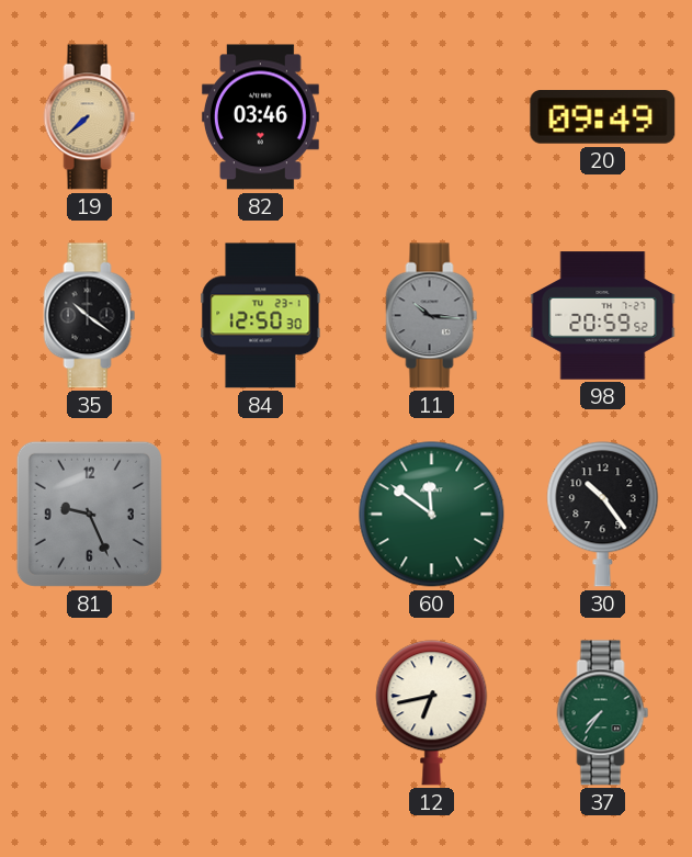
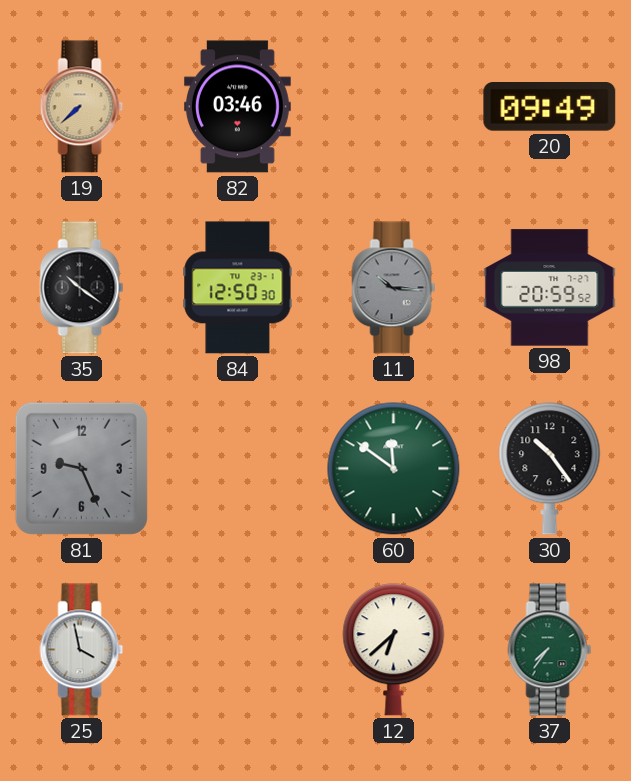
25: none -> 3:58 (82, 650)
12: 6:43 -> 6:38 (394, 650)
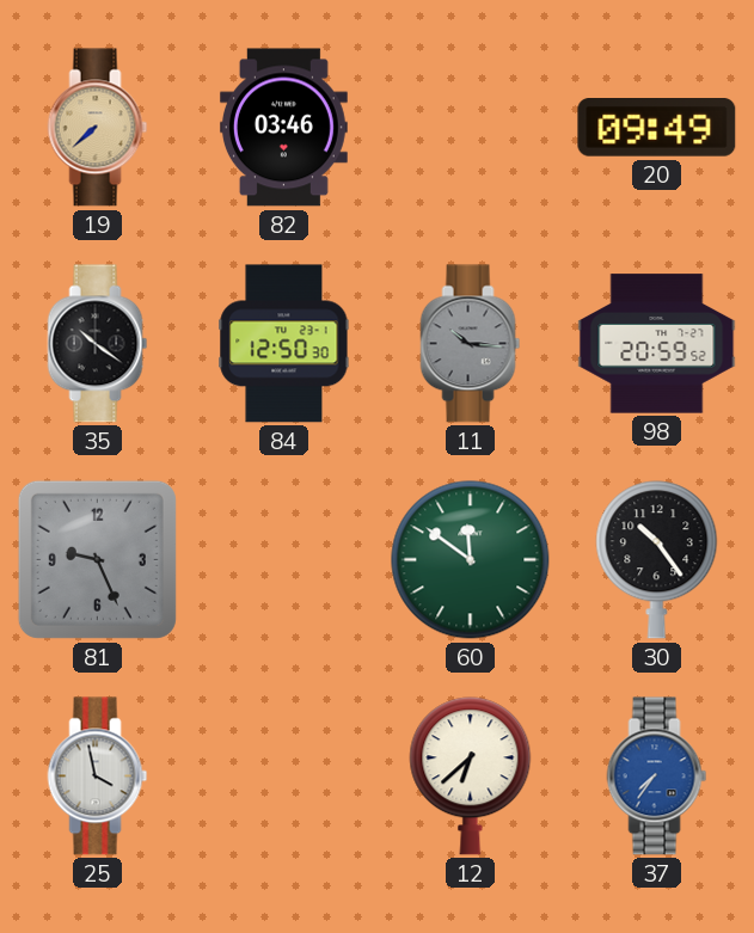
37 dial: green -> blue (657, 777)
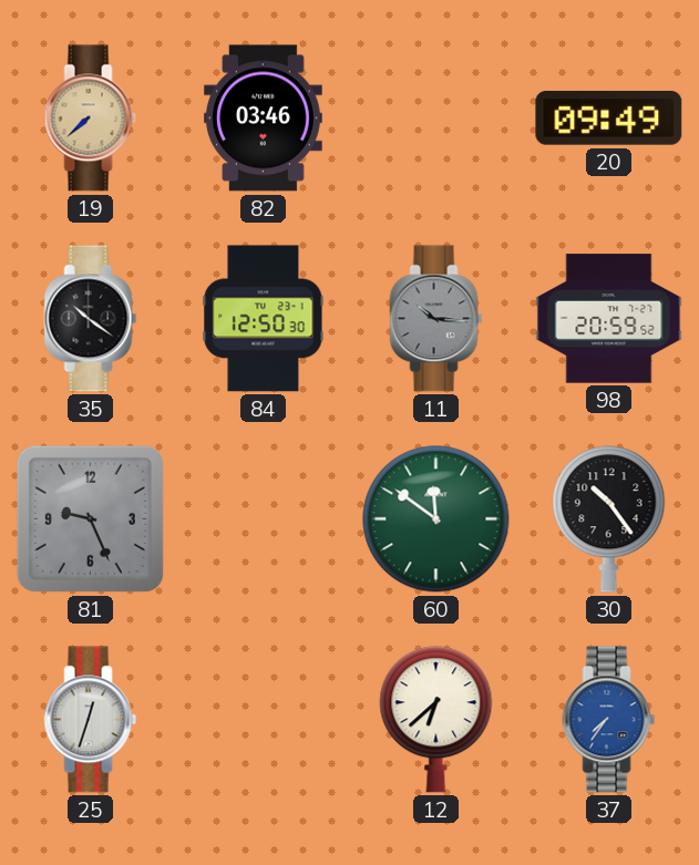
25: 3:58 -> 12:33 (91, 720)
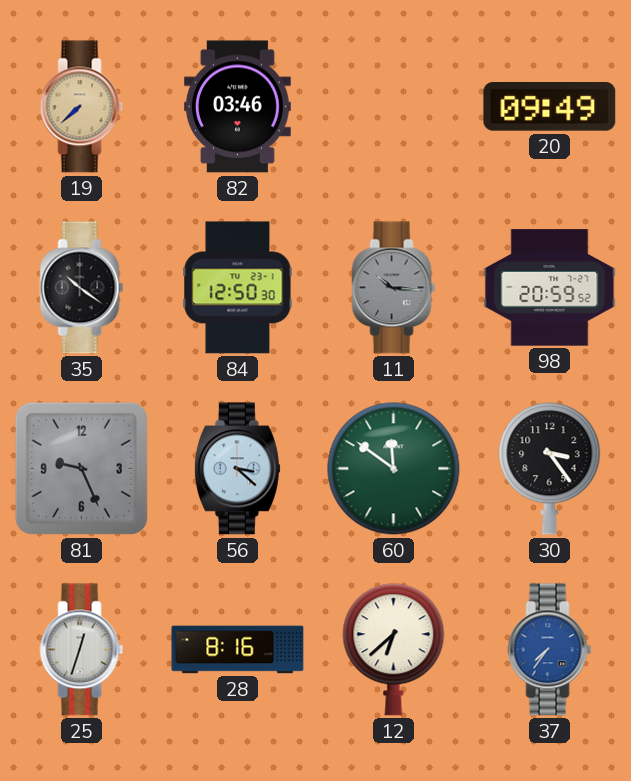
56: none -> 3:22 (237, 469)
30: 10:24 -> 3:24 (550, 469)
28: none -> 8:16 (238, 650)
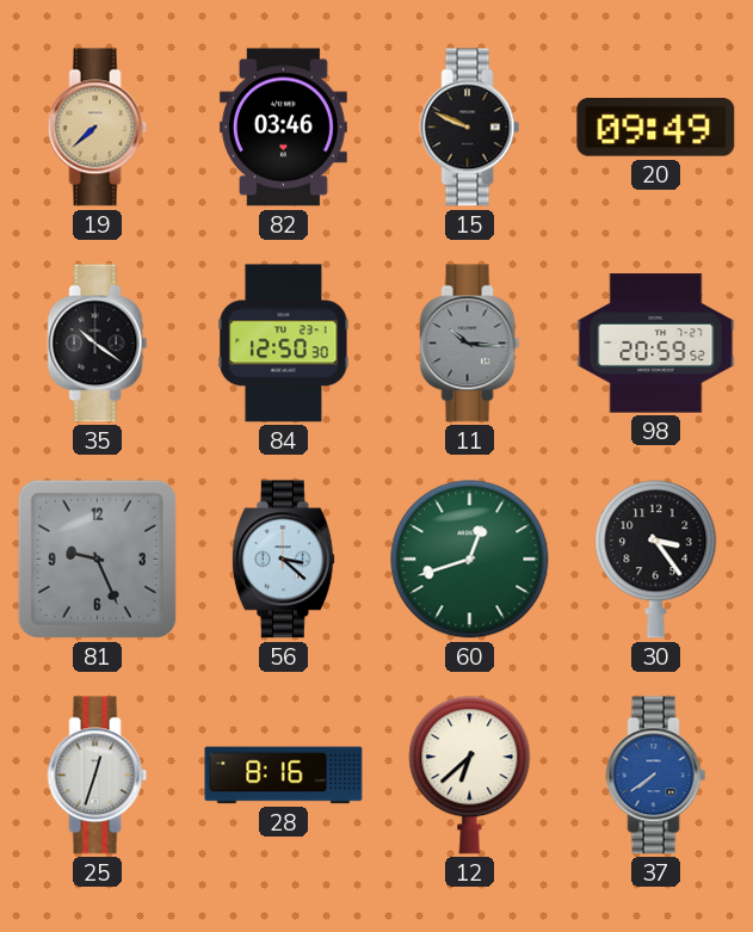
15: none -> 9:49 (470, 128)
60: 11:51 -> 12:42 (470, 560)
37: 7:36 -> 7:39 (656, 776)
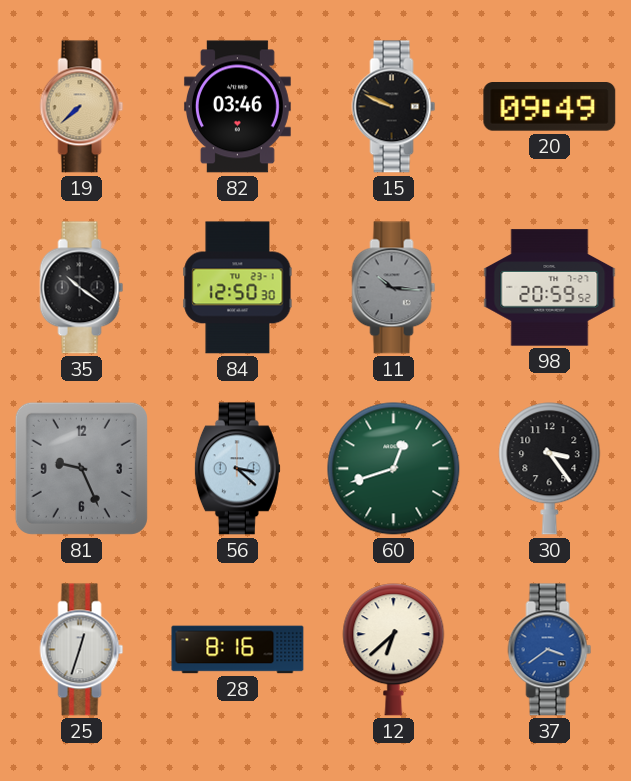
37: 7:39 -> 3:39 (550, 650)
